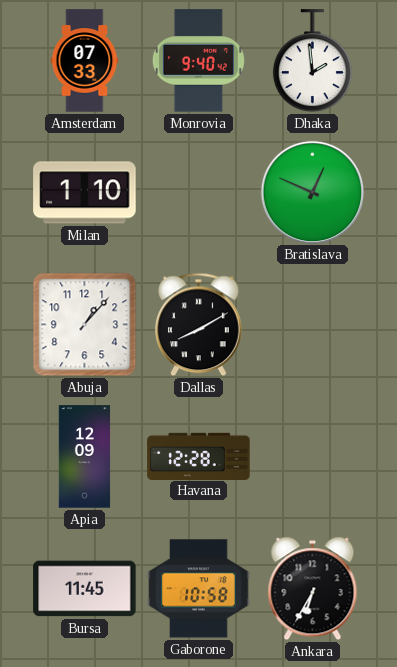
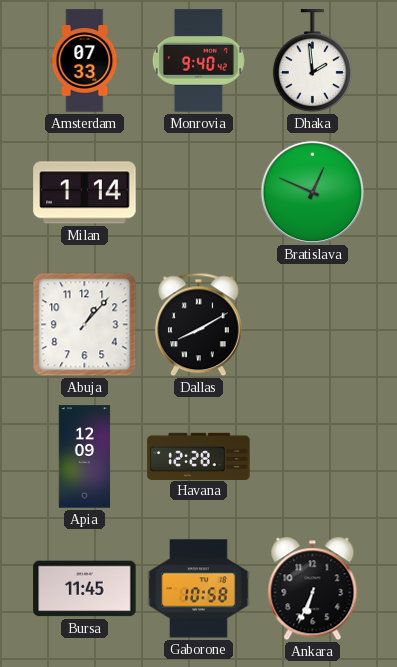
Milan: 1:10 -> 1:14 (85, 193)
Ankara: 6:35 -> 6:34 (313, 589)
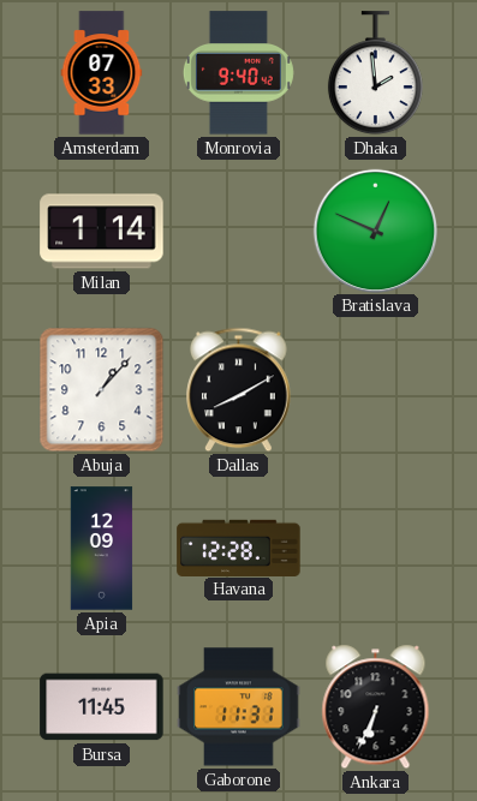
Gaborone: 10:58 -> 11:31 (239, 707)
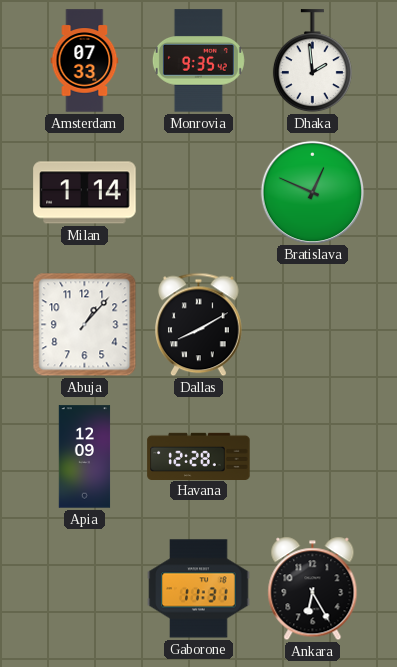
Monrovia: 9:40 -> 9:35 (198, 61)
Bursa: 11:45 -> none (102, 707)
Ankara: 6:34 -> 6:25 (313, 589)
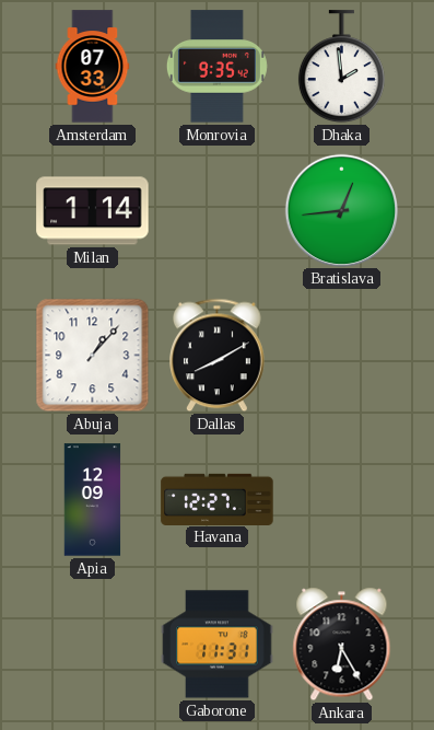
Bratislava: 12:49 -> 12:44 (341, 210)
Havana: 12:28 -> 12:27 (218, 499)
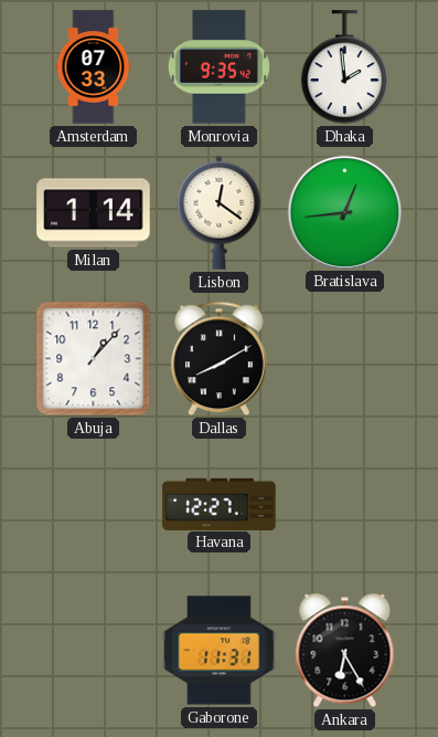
Lisbon: none -> 12:21 (220, 212)
Apia: 12:09 -> none (93, 500)
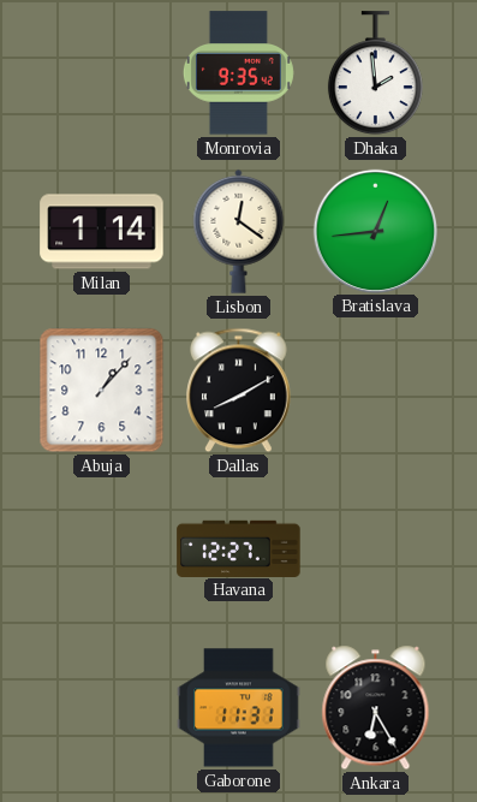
Amsterdam: 07:33 -> none (94, 67)
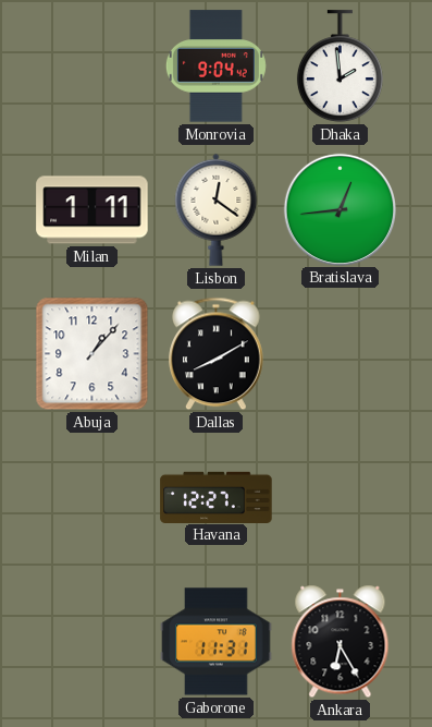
Monrovia: 9:35 -> 9:04 (215, 66)
Milan: 1:14 -> 1:11 (92, 210)
